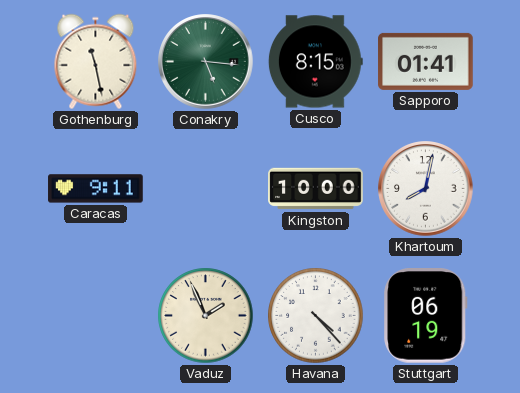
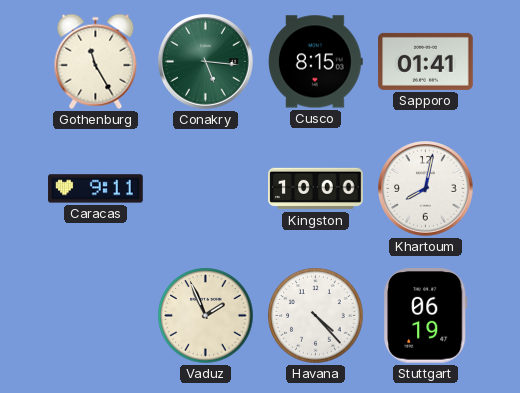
Gothenburg: 11:28 -> 11:25 (96, 62)
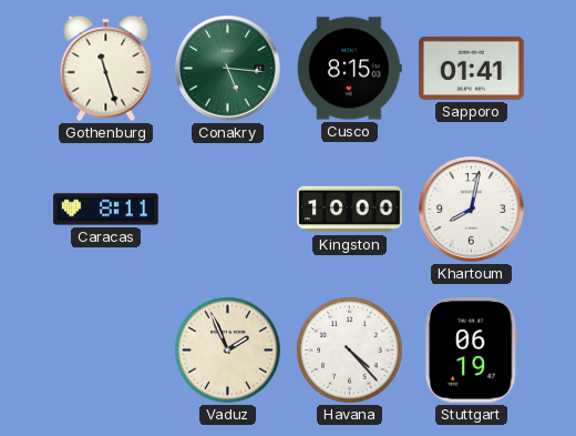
Gothenburg: 11:25 -> 11:27 (106, 69)
Caracas: 9:11 -> 8:11 (106, 210)
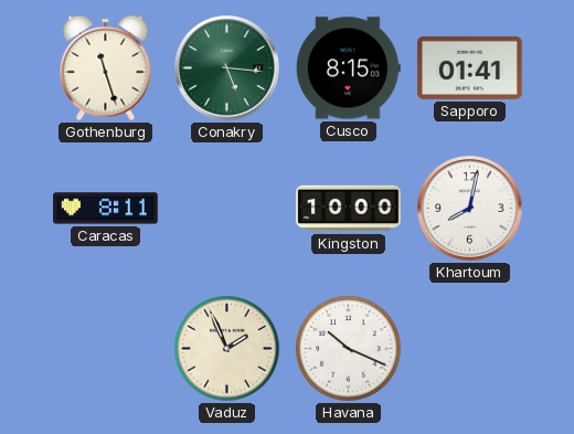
Havana: 4:23 -> 10:19 (349, 349)
Stuttgart: 06:19 -> none (472, 351)
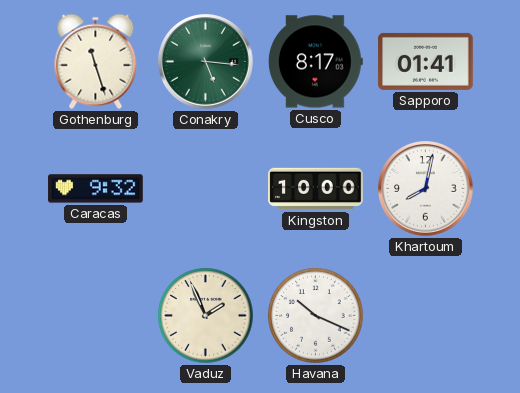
Cusco: 8:15 -> 8:17 (315, 62)
Caracas: 8:11 -> 9:32 (96, 189)
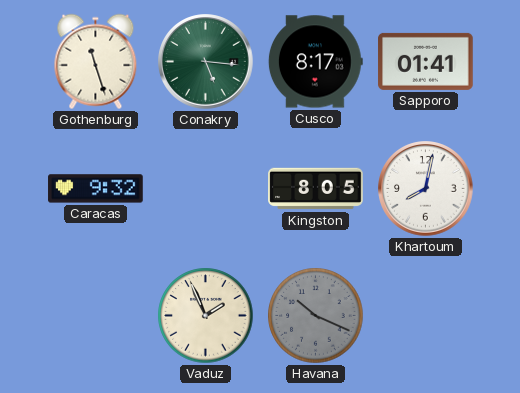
Kingston: 10:00 -> 8:05 (316, 189)
Havana dial: white -> grey (316, 316)
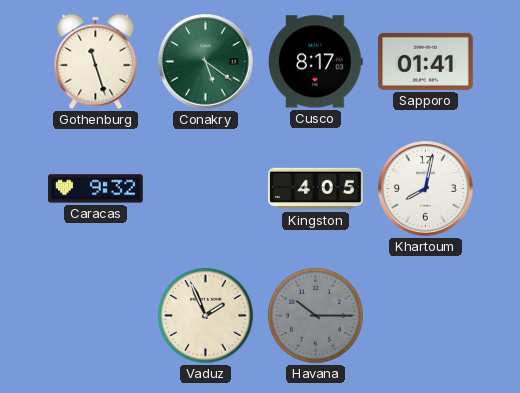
Conakry: 5:16 -> 5:21 (206, 62)
Kingston: 8:05 -> 4:05 (316, 189)
Havana: 10:19 -> 10:15 (316, 316)
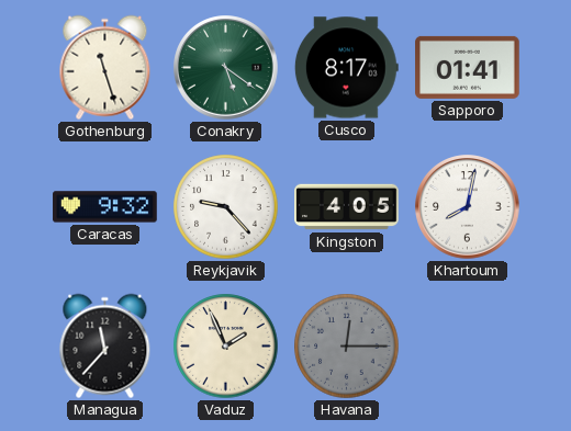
Reykjavik: none -> 9:23 (226, 207)
Managua: none -> 11:37 (105, 347)
Havana: 10:15 -> 12:15 (347, 347)
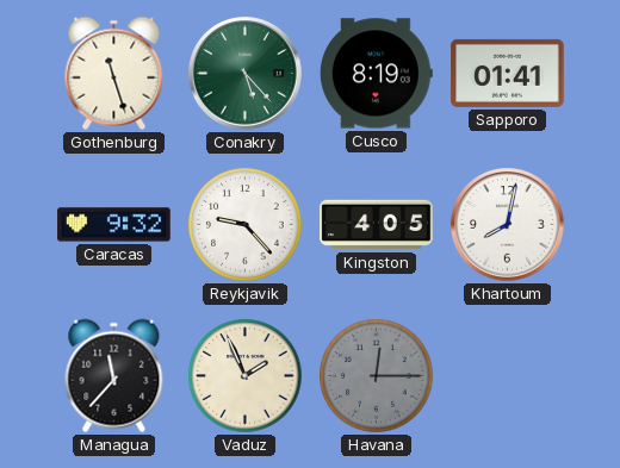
Conakry: 5:21 -> 5:23 (246, 74)
Cusco: 8:17 -> 8:19 (376, 74)
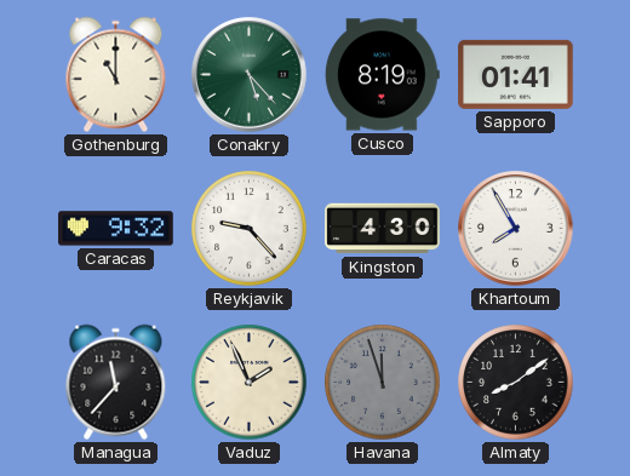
Gothenburg: 11:27 -> 11:00 (116, 75)
Kingston: 4:05 -> 4:30 (383, 229)
Khartoum: 8:02 -> 7:55 (516, 229)
Havana: 12:15 -> 11:57 (383, 383)
Almaty: none -> 8:09 (516, 383)
